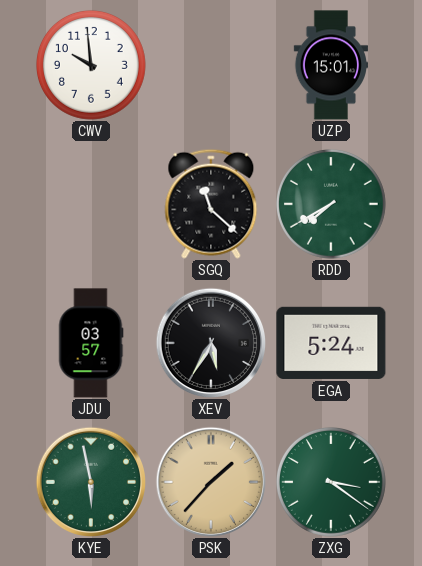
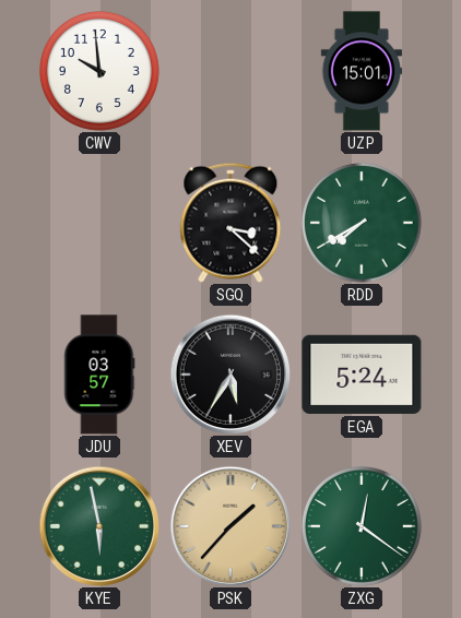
SGQ: 11:22 -> 3:22 (230, 223)
ZXG: 3:21 -> 12:21 (362, 526)
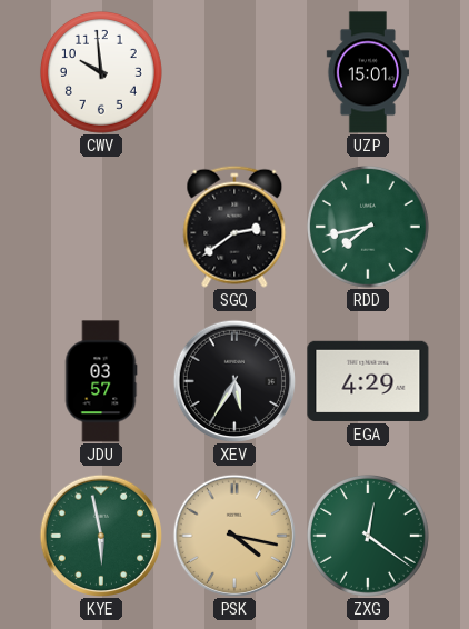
SGQ: 3:22 -> 2:39 (234, 227)
RDD: 7:40 -> 7:43 (368, 227)
EGA: 5:24 -> 4:29 (368, 381)
PSK: 1:37 -> 4:17 (233, 535)
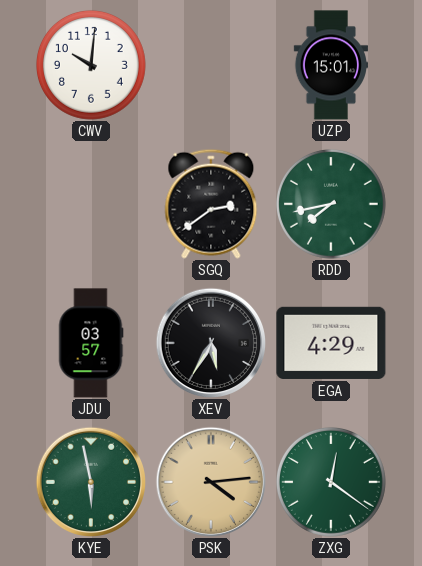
CWV: 9:59 -> 10:01 (91, 65)
PSK: 4:17 -> 4:14 (210, 481)
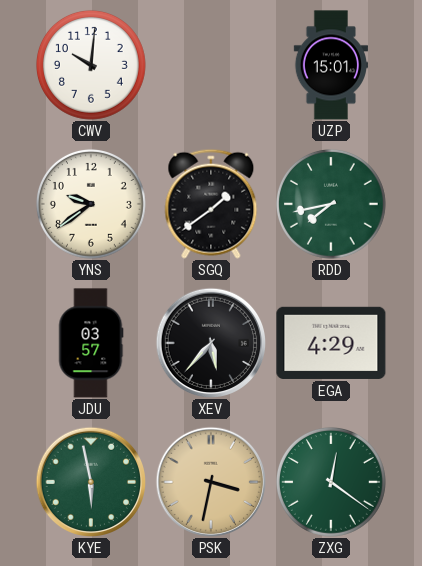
YNS: none -> 9:39 (91, 204)
SGQ: 2:39 -> 1:39 (211, 204)
XEV: 5:35 -> 5:37 (210, 342)
PSK: 4:14 -> 3:32 (210, 481)
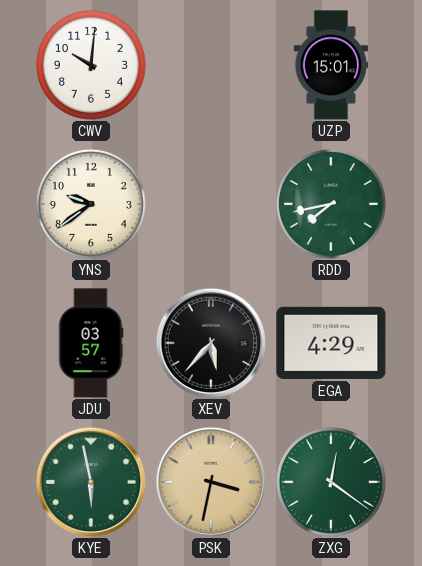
SGQ: 1:39 -> none (211, 204)
